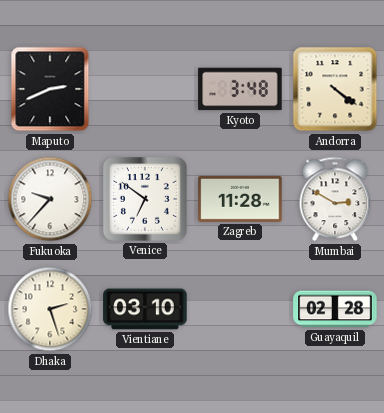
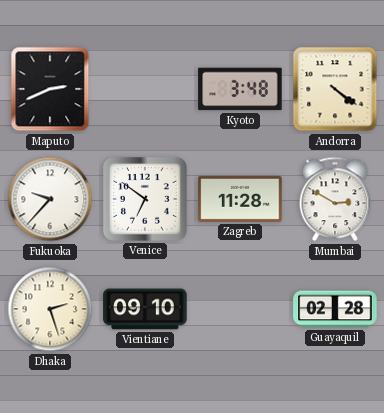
Vientiane: 03:10 -> 09:10 (145, 309)
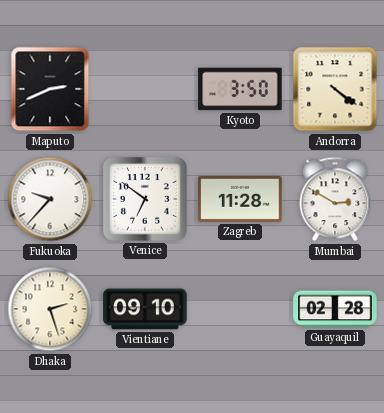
Kyoto: 3:48 -> 3:50 (240, 89)
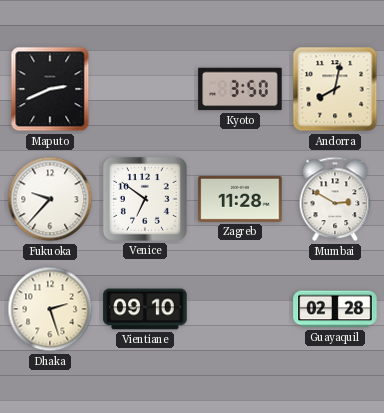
Andorra: 4:21 -> 8:02 (335, 89)
